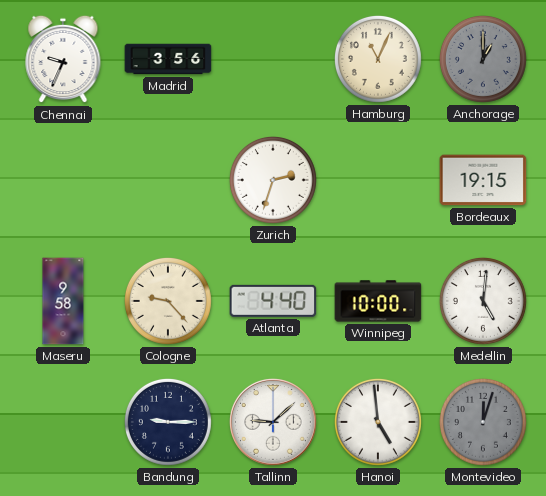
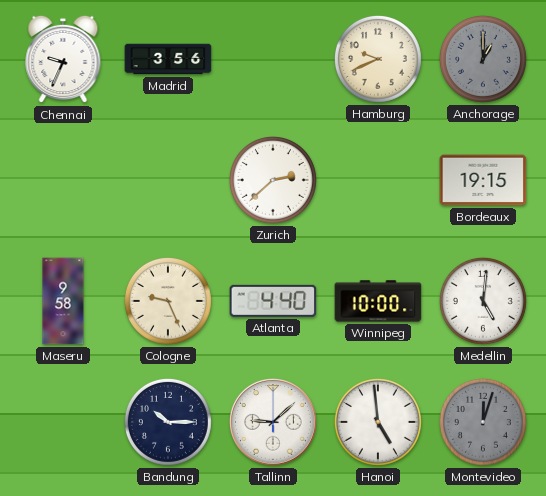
Hamburg: 11:04 -> 9:41 (378, 59)
Zurich: 2:33 -> 2:38 (273, 180)
Cologne: 9:23 -> 9:26 (168, 301)
Bandung: 9:15 -> 10:15 (168, 422)
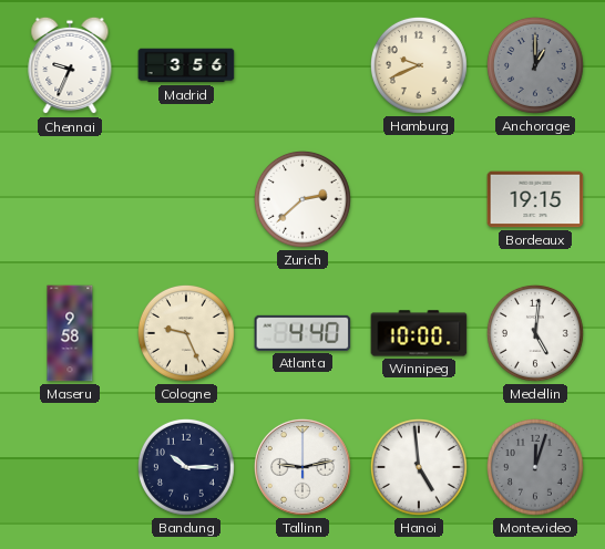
Tallinn: 9:08 -> 9:13 (302, 467)
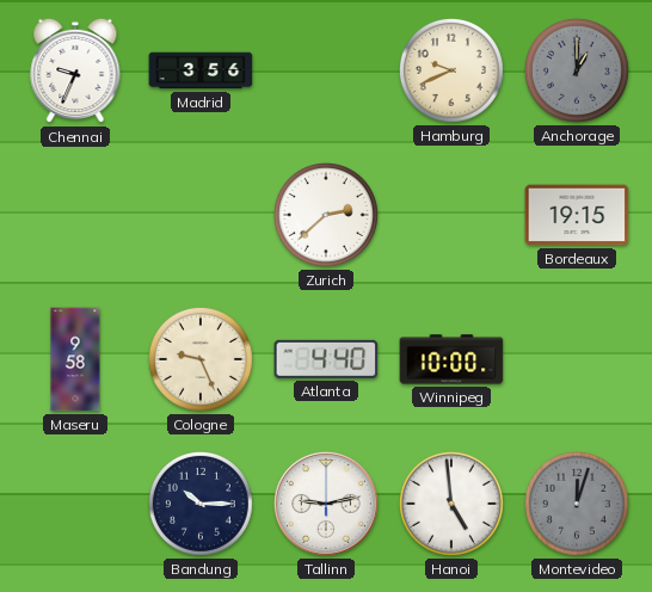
Medellin: 5:01 -> none (535, 333)
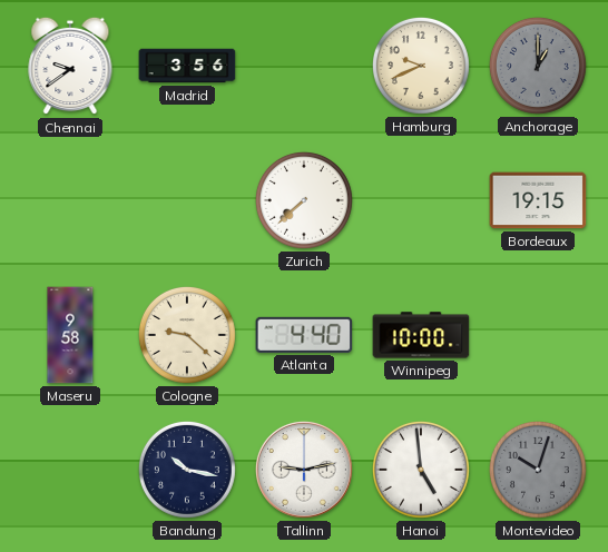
Chennai: 9:34 -> 9:39 (70, 66)
Zurich: 2:38 -> 7:38 (304, 200)
Cologne: 9:26 -> 9:22 (187, 335)
Bandung: 10:15 -> 10:17 (187, 470)
Montevideo: 12:03 -> 10:03 (538, 470)
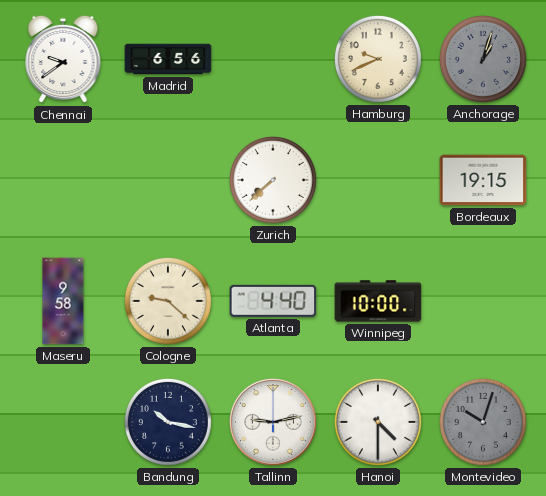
Madrid: 3:56 -> 6:56 (168, 59)
Anchorage: 1:00 -> 1:03 (483, 59)
Hanoi: 4:59 -> 4:30 (378, 422)
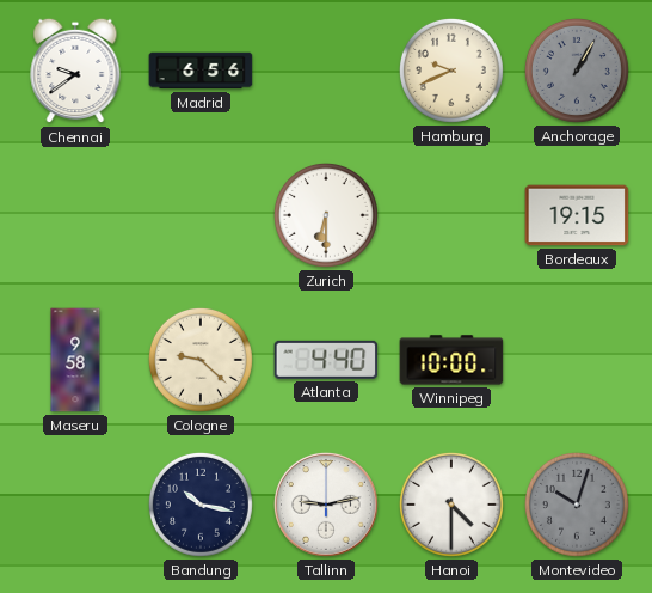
Anchorage: 1:03 -> 1:05 (577, 71)
Zurich: 7:38 -> 6:30 (326, 215)
